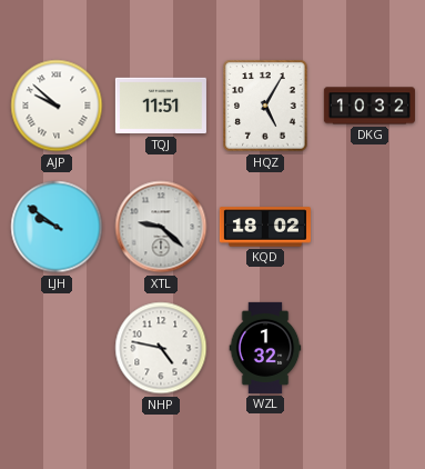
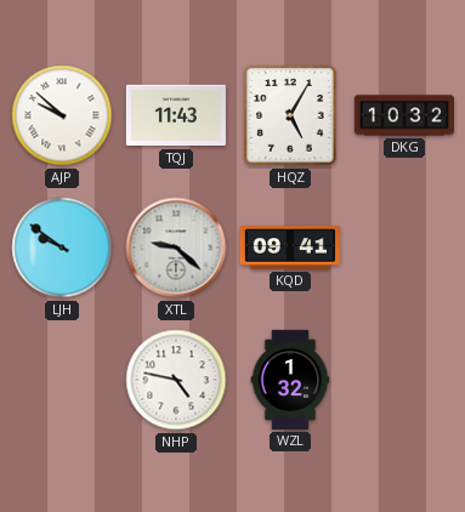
TQJ: 11:51 -> 11:43 (176, 115)
KQD: 18:02 -> 09:41 (290, 248)
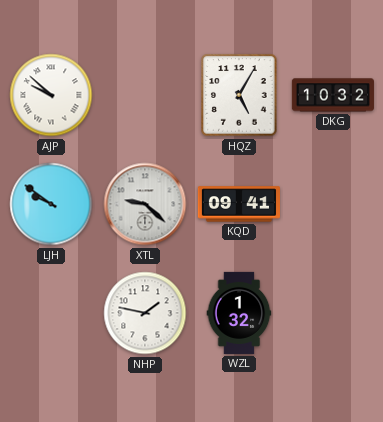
TQJ: 11:43 -> none (176, 115)
NHP: 4:47 -> 1:47 (145, 313)
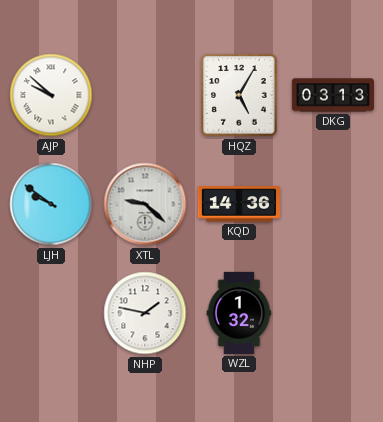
DKG: 10:32 -> 03:13 (333, 95)
KQD: 09:41 -> 14:36 (239, 204)
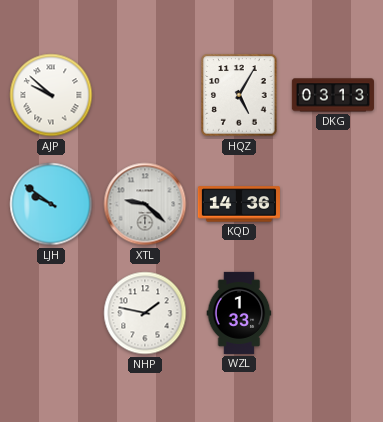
WZL: 1:32 -> 1:33 (239, 313)
